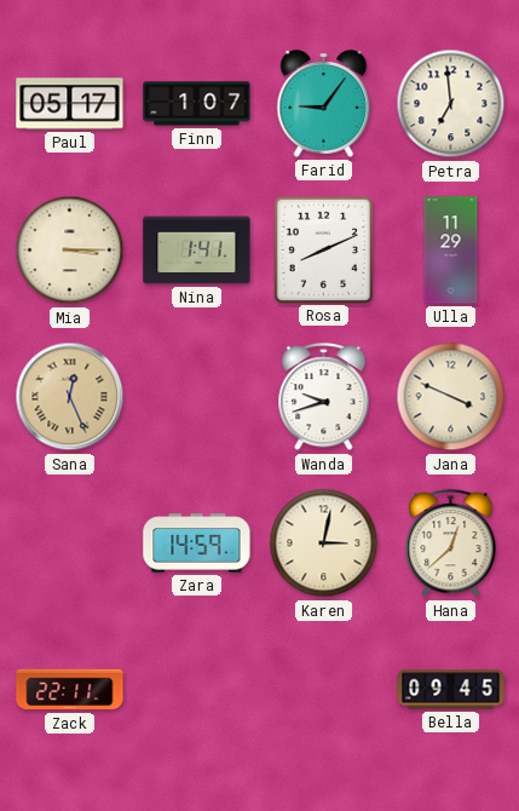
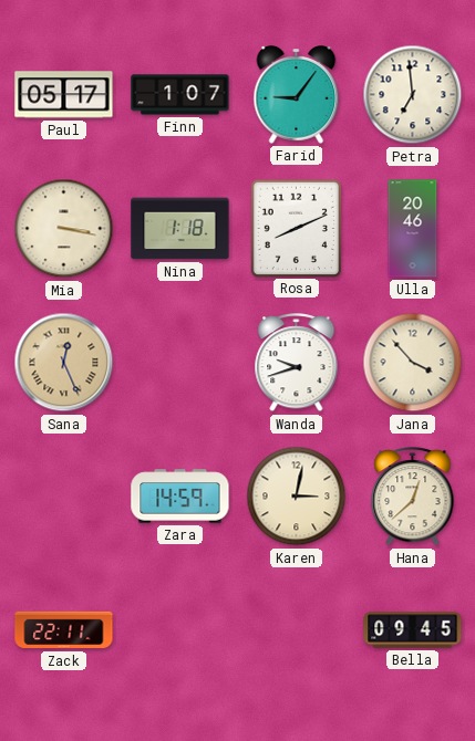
Mia: 3:15 -> 3:17 (64, 229)
Nina: 1:41 -> 1:18 (180, 229)
Ulla: 11:29 -> 20:46 (413, 229)
Jana: 3:49 -> 3:53 (413, 363)
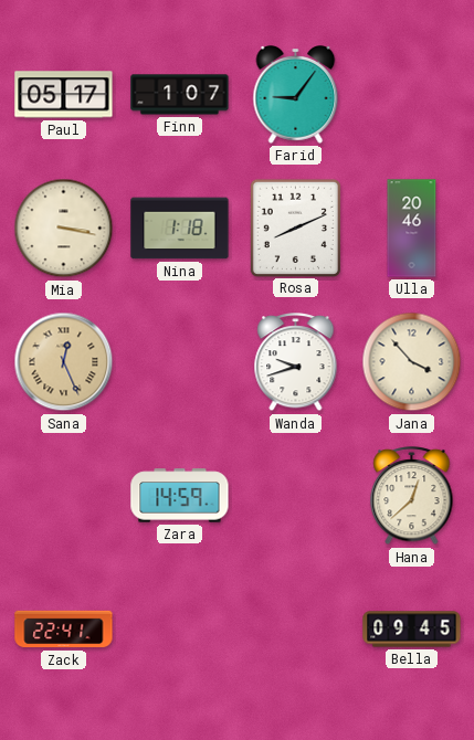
Petra: 6:59 -> none (413, 95)
Karen: 3:02 -> none (297, 497)
Zack: 22:11 -> 22:41 (64, 630)
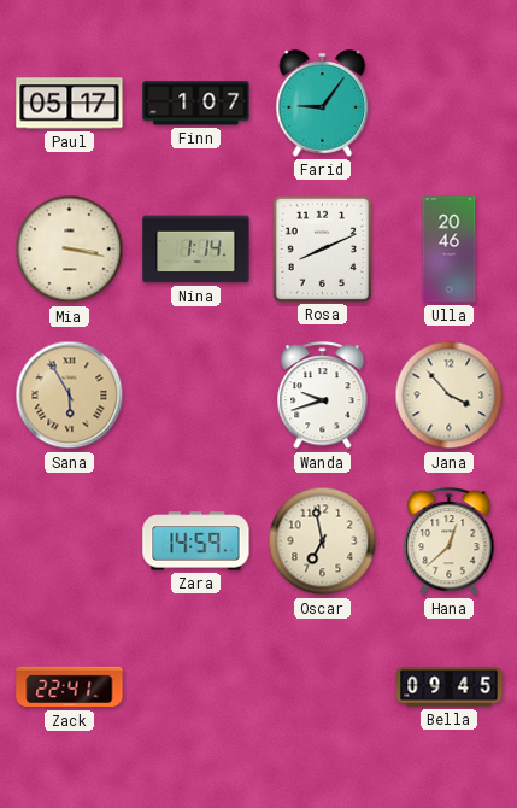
Nina: 1:18 -> 1:14 (196, 250)
Sana: 12:26 -> 5:55 (70, 396)
Oscar: none -> 6:58 (323, 541)
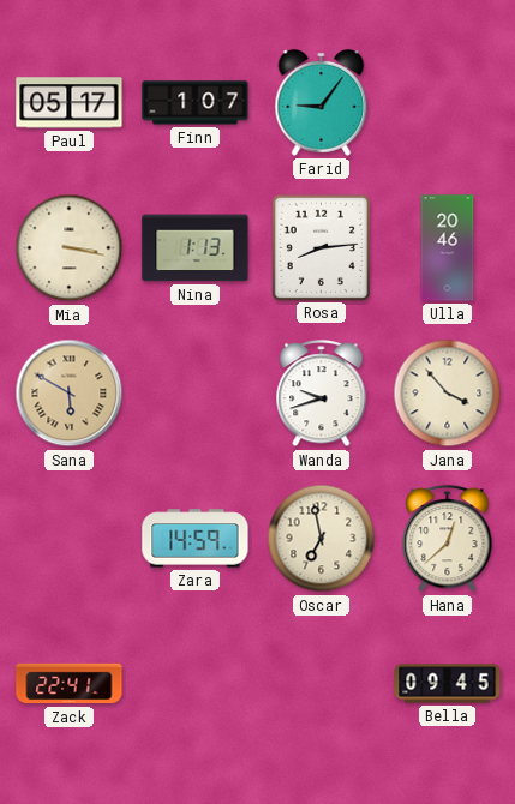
Nina: 1:14 -> 1:13 (196, 248)
Rosa: 8:11 -> 8:14 (321, 247)
Sana: 5:55 -> 5:50 (70, 394)
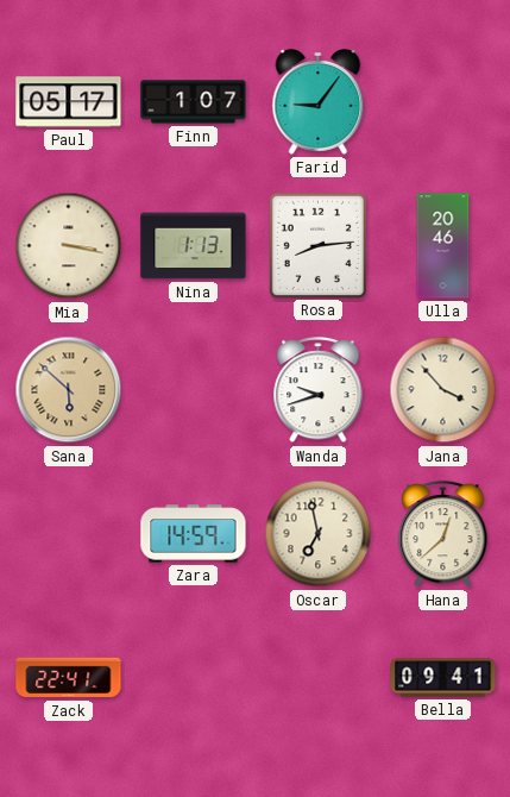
Sana: 5:50 -> 5:52 (69, 390)
Bella: 09:45 -> 09:41 (443, 678)
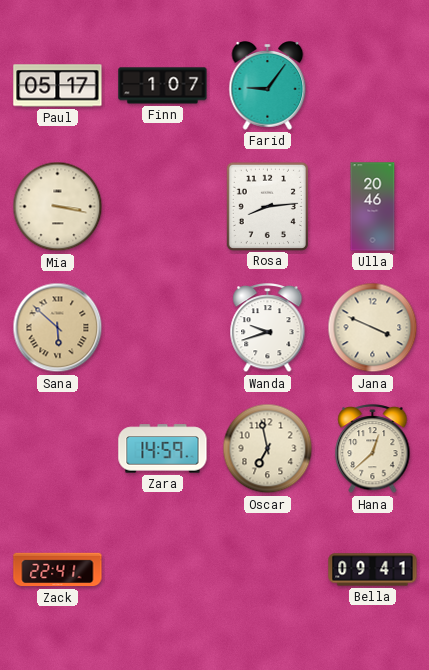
Nina: 1:13 -> none (194, 246)
Jana: 3:53 -> 3:49 (373, 328)
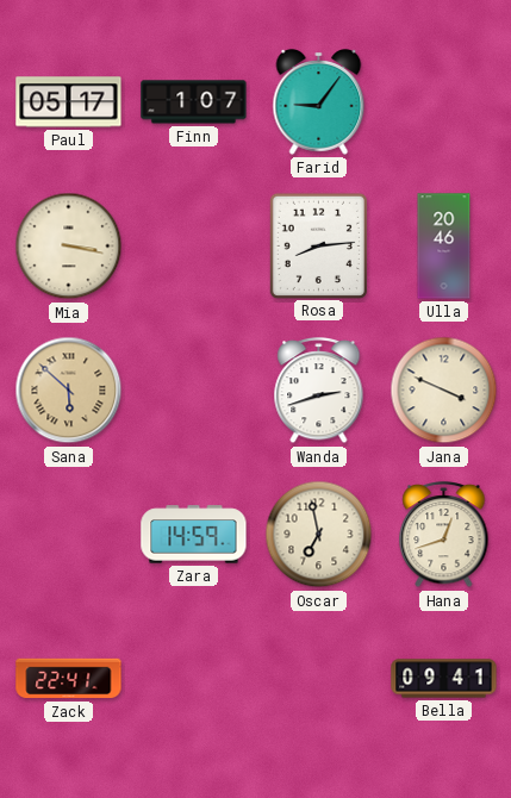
Wanda: 9:42 -> 2:42 (319, 392)
Hana: 12:38 -> 12:42 (444, 536)
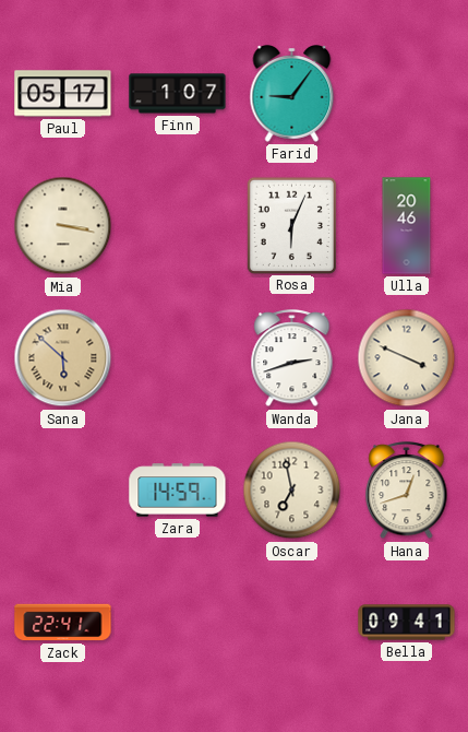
Rosa: 8:14 -> 6:04 (291, 225)
